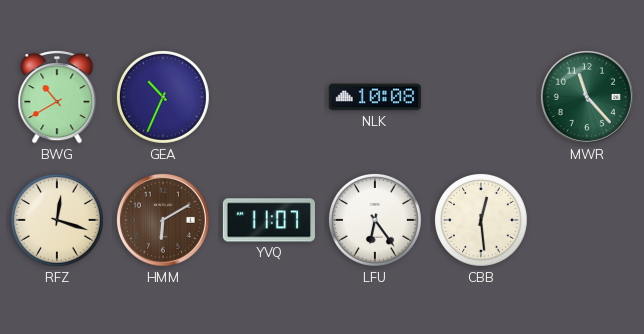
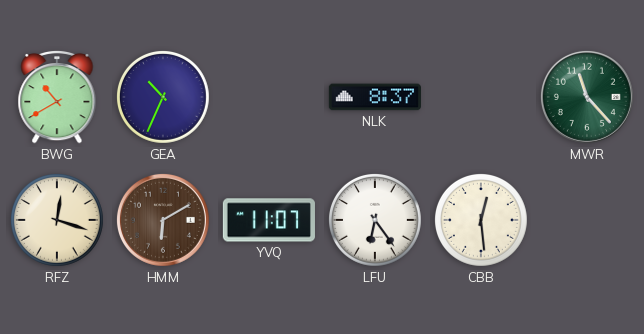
NLK: 10:08 -> 8:37 (375, 97)
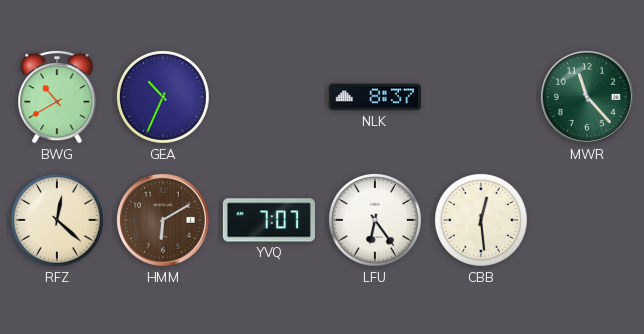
RFZ: 12:18 -> 12:22 (57, 220)
YVQ: 11:07 -> 7:07 (269, 220)
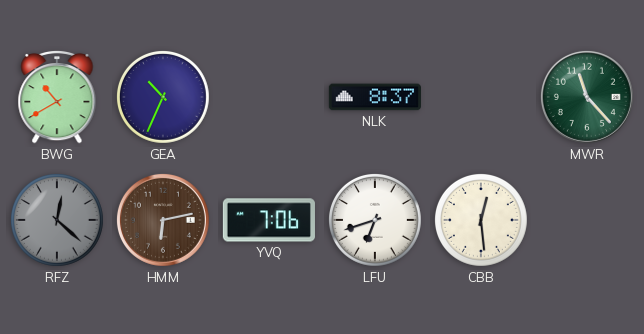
RFZ dial: cream -> grey (57, 220)
HMM: 6:10 -> 6:13 (163, 220)
YVQ: 7:07 -> 7:06 (269, 220)
LFU: 6:24 -> 6:42 (375, 220)
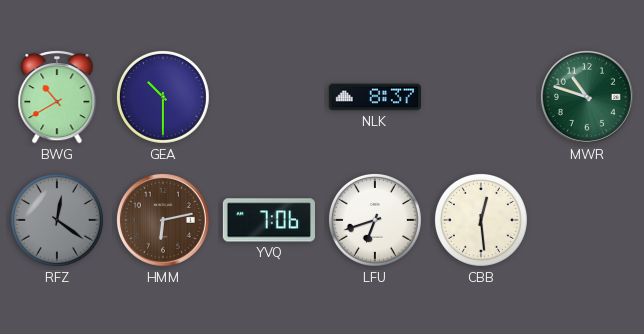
GEA: 10:34 -> 10:30 (163, 97)
MWR: 11:23 -> 10:48 (587, 97)
RFZ: 12:22 -> 12:21 (57, 220)
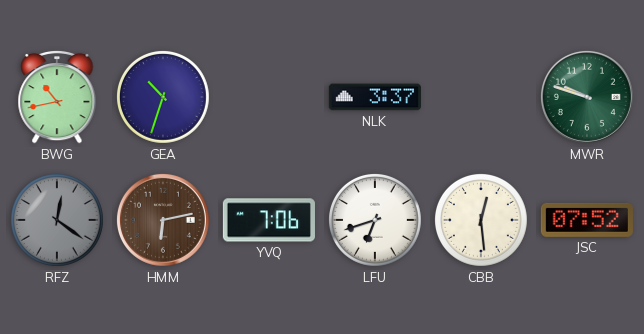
BWG: 10:40 -> 10:43 (57, 97)
GEA: 10:30 -> 10:33 (163, 97)
NLK: 8:37 -> 3:37 (375, 97)
MWR: 10:48 -> 9:48 (587, 97)
JSC: none -> 07:52 (587, 220)
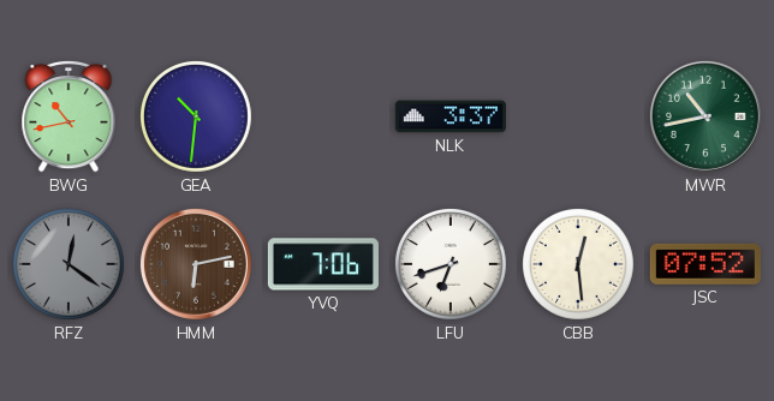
GEA: 10:33 -> 10:31 (196, 116)
MWR: 9:48 -> 10:43 (705, 116)
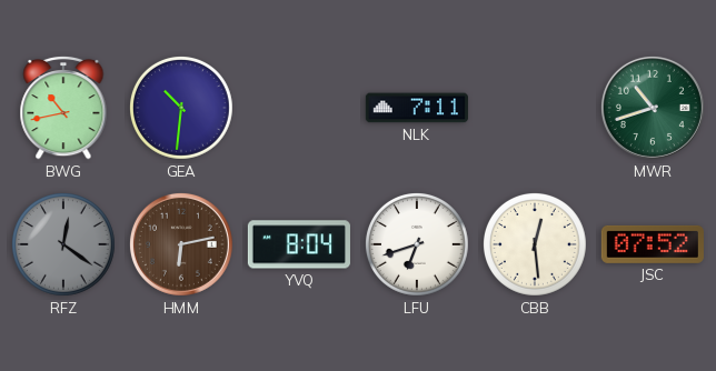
NLK: 3:37 -> 7:11 (417, 108)
MWR: 10:43 -> 10:42 (653, 108)
YVQ: 7:06 -> 8:04 (299, 244)
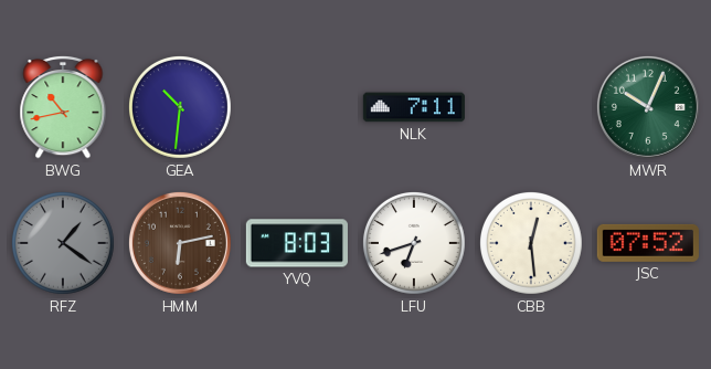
MWR: 10:42 -> 10:04 (648, 107)
RFZ: 12:21 -> 1:21 (63, 243)
YVQ: 8:04 -> 8:03 (297, 243)
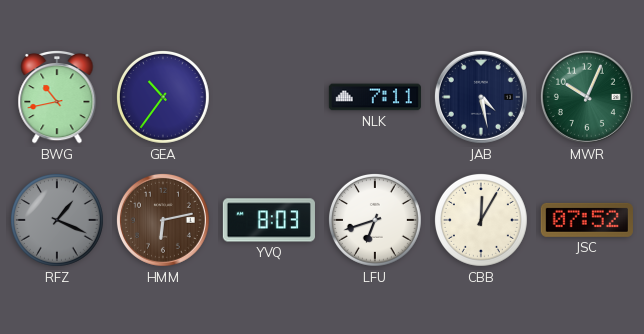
GEA: 10:31 -> 10:36 (163, 97)
JAB: none -> 4:28 (481, 97)
RFZ: 1:21 -> 1:19 (57, 220)
CBB: 12:29 -> 12:05 (481, 220)
